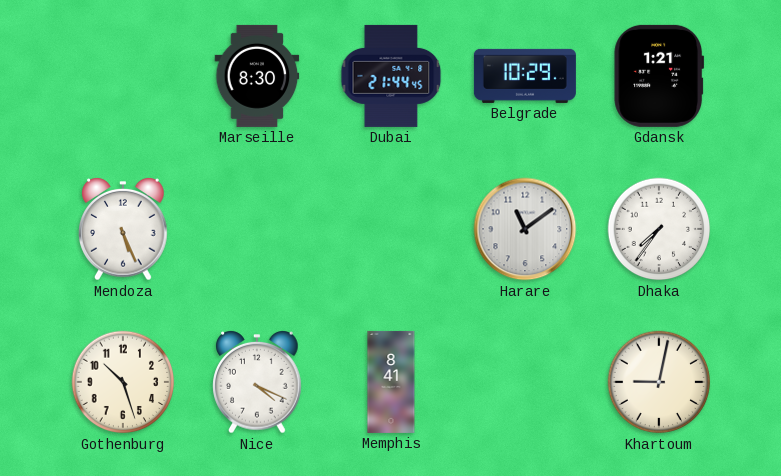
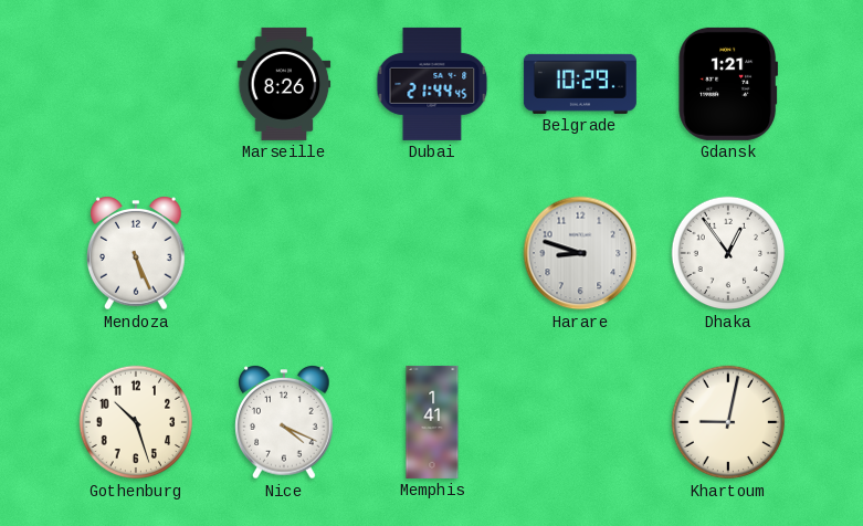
Marseille: 8:30 -> 8:26 (284, 84)
Harare: 11:09 -> 8:48 (580, 253)
Dhaka: 7:36 -> 12:54 (728, 253)
Memphis: 8:41 -> 1:41 (432, 422)
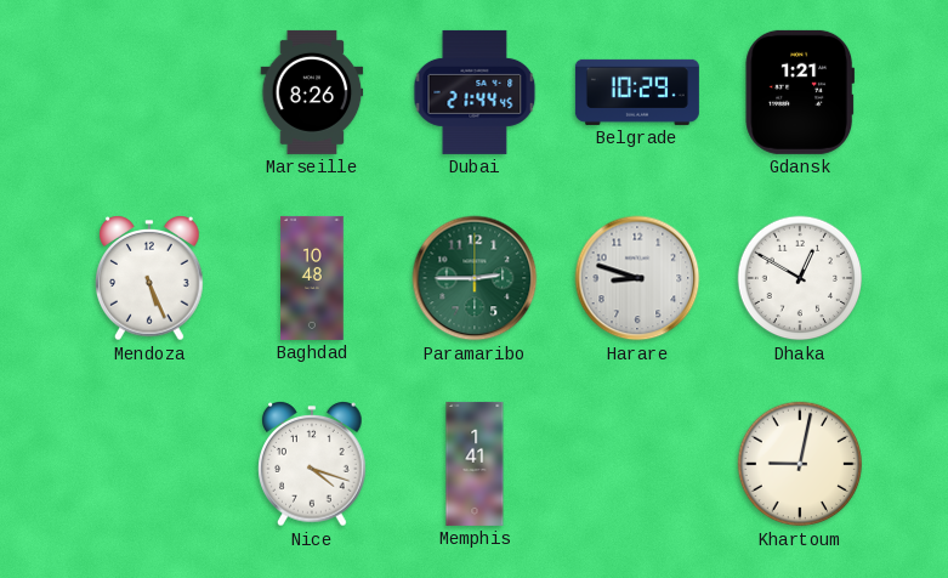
Baghdad: none -> 10:48 (312, 278)
Paramaribo: none -> 2:45 (475, 278)
Dhaka: 12:54 -> 12:50 (800, 278)
Gothenburg: 10:27 -> none (136, 422)
Nice: 4:19 -> 4:18 (312, 465)
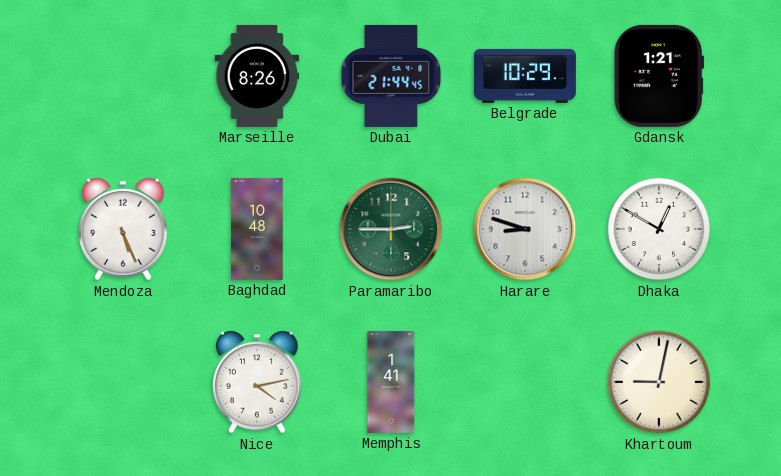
Nice: 4:18 -> 4:13 (257, 383)
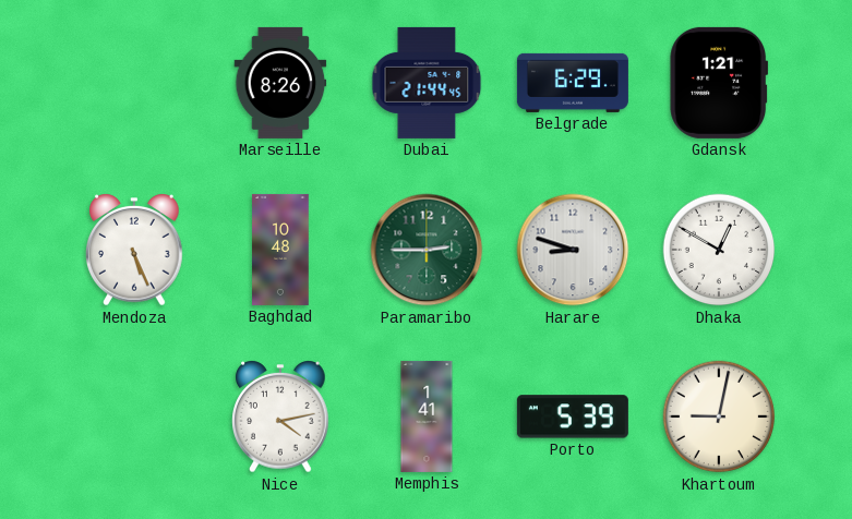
Belgrade: 10:29 -> 6:29 (573, 83)
Porto: none -> 5:39 (573, 417)
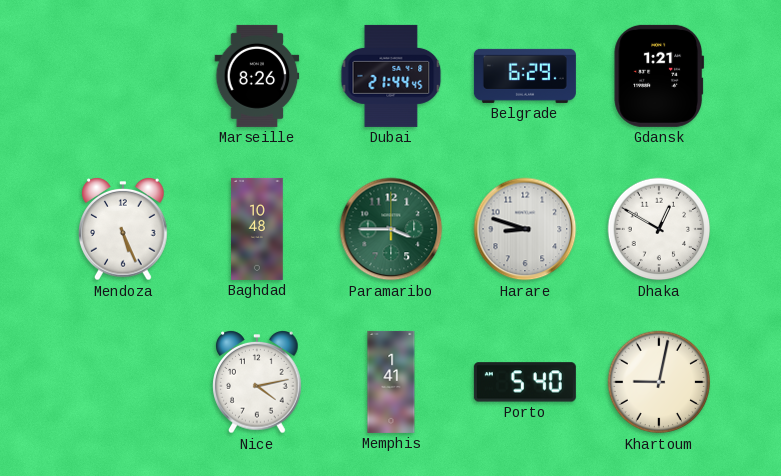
Paramaribo: 2:45 -> 3:45 (391, 229)
Porto: 5:39 -> 5:40 (525, 382)
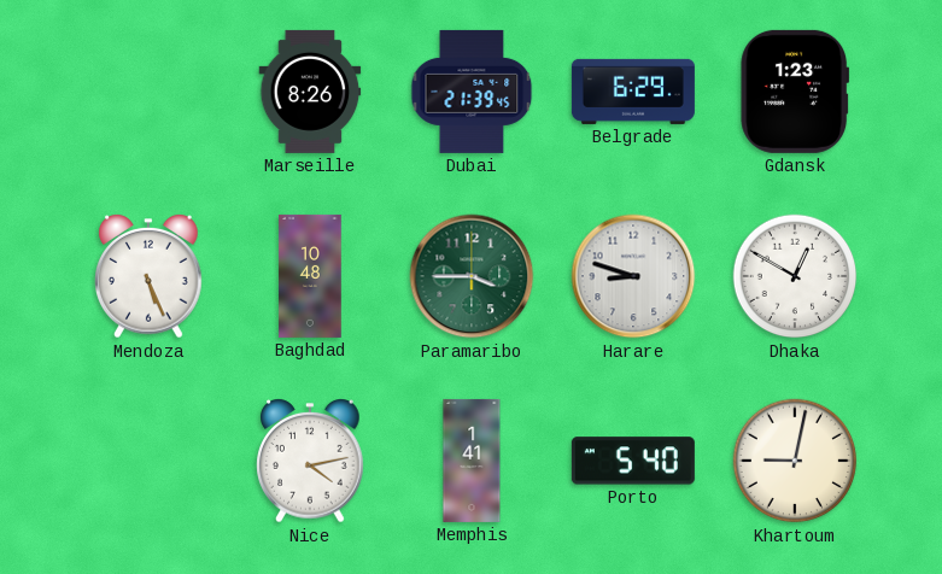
Dubai: 21:44 -> 21:39 (472, 92)
Gdansk: 1:21 -> 1:23 (795, 92)
